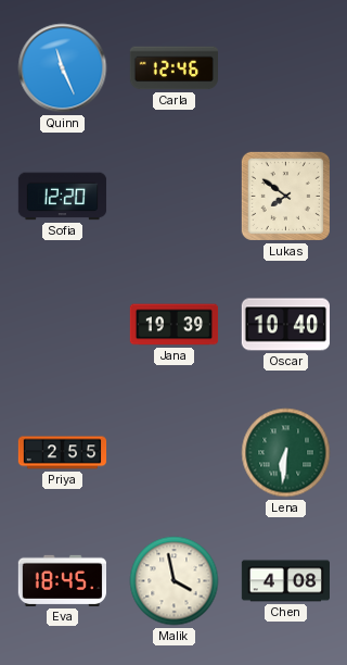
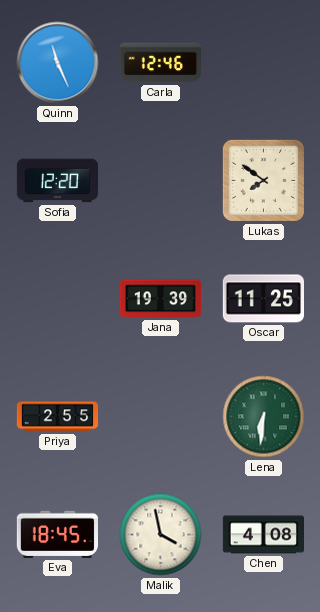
Oscar: 10:40 -> 11:25 (263, 299)
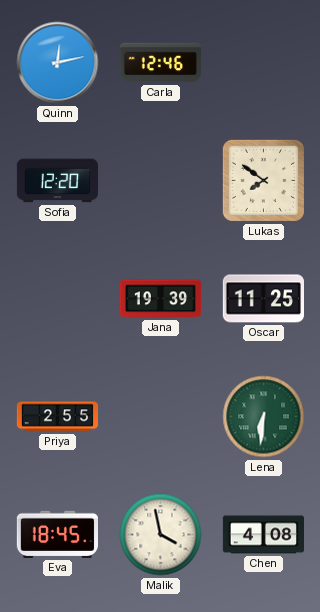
Quinn: 11:26 -> 12:13 (58, 63)
